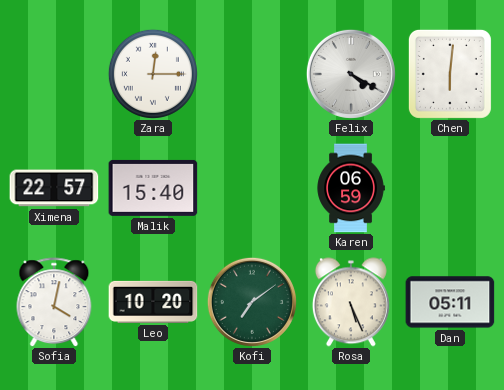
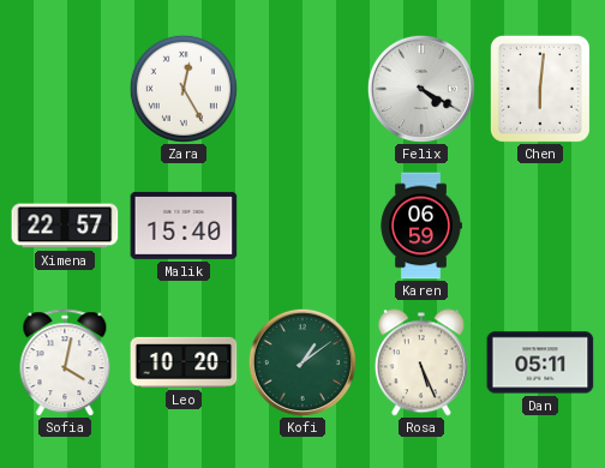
Zara: 12:15 -> 12:25 (184, 89)
Kofi: 7:09 -> 1:09 (302, 362)
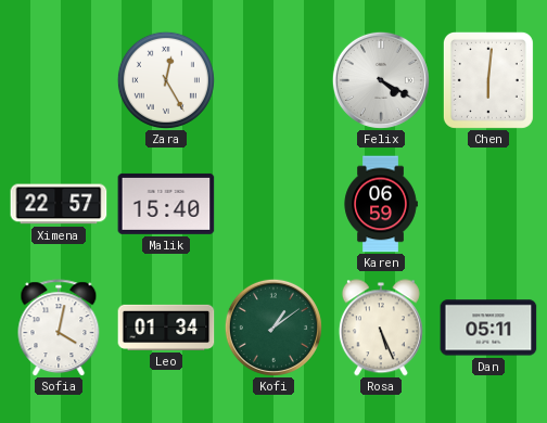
Leo: 10:20 -> 01:34 (166, 328)
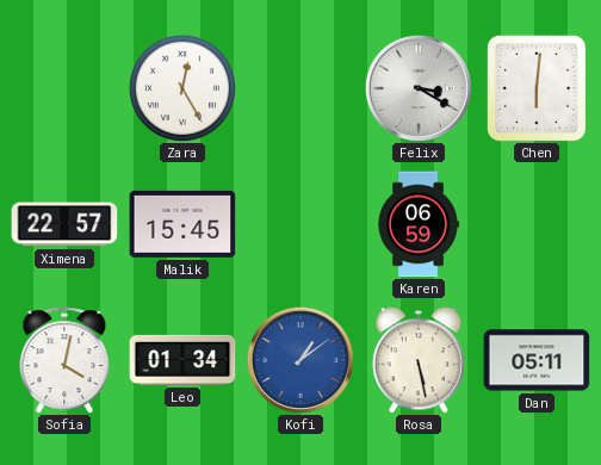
Felix: 4:20 -> 3:20 (419, 88)
Malik: 15:40 -> 15:45 (182, 224)
Kofi dial: green -> blue (300, 360)
Rosa: 5:26 -> 5:28 (419, 360)
